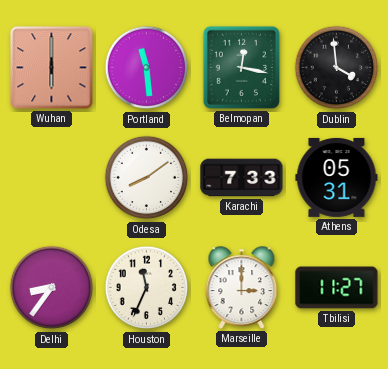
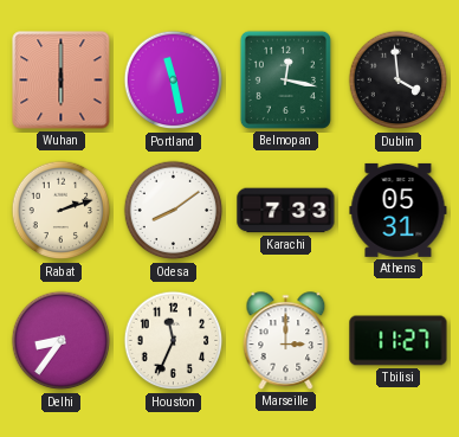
Portland: 11:29 -> 11:28 (174, 81)
Rabat: none -> 2:12 (62, 211)
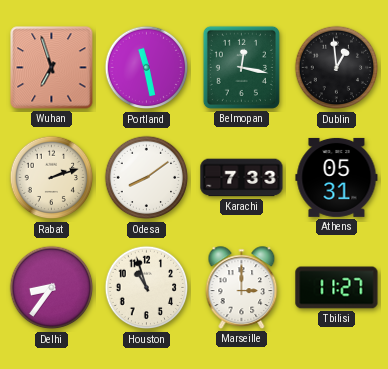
Wuhan: 6:00 -> 6:57 (52, 68)
Dublin: 3:59 -> 12:59 (337, 68)
Houston: 11:34 -> 10:57 (147, 288)
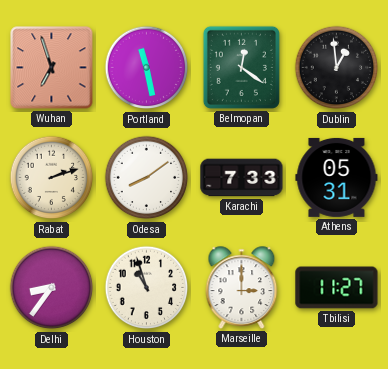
Belmopan: 12:17 -> 12:21 (241, 67)
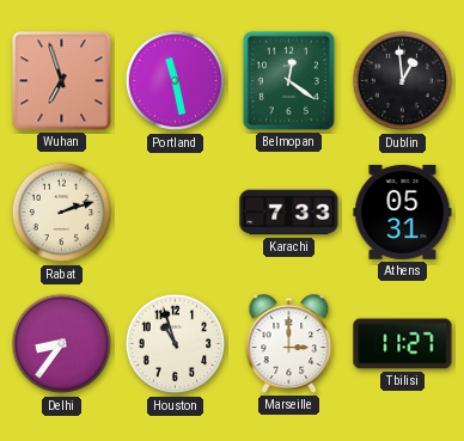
Odesa: 8:09 -> none (147, 178)
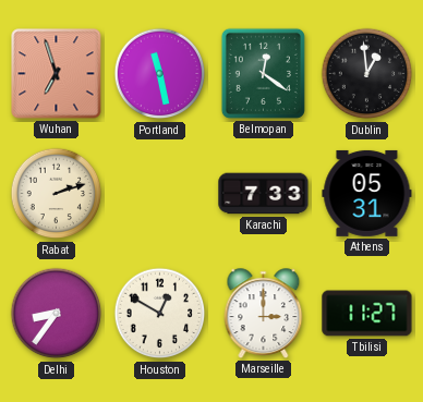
Houston: 10:57 -> 12:50 (160, 314)
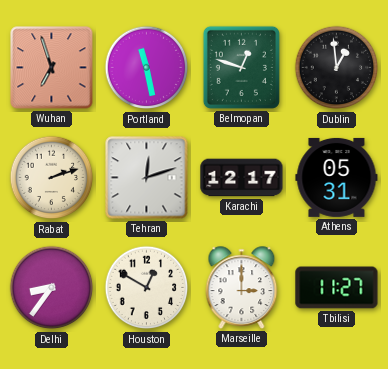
Belmopan: 12:21 -> 12:48 (241, 67)
Tehran: none -> 12:12 (147, 178)
Karachi: 7:33 -> 12:17 (242, 178)
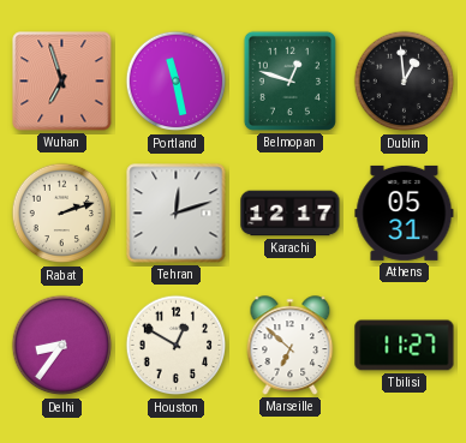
Marseille: 3:00 -> 6:52 (291, 346)
